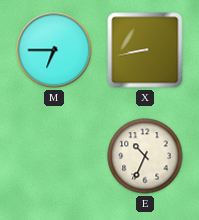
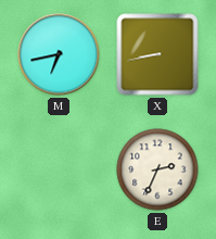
M: 6:45 -> 6:43 (59, 54)
E: 10:34 -> 2:34 (157, 169)
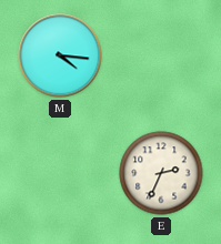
M: 6:43 -> 4:16 (60, 55)
X: 8:43 -> none (157, 54)
